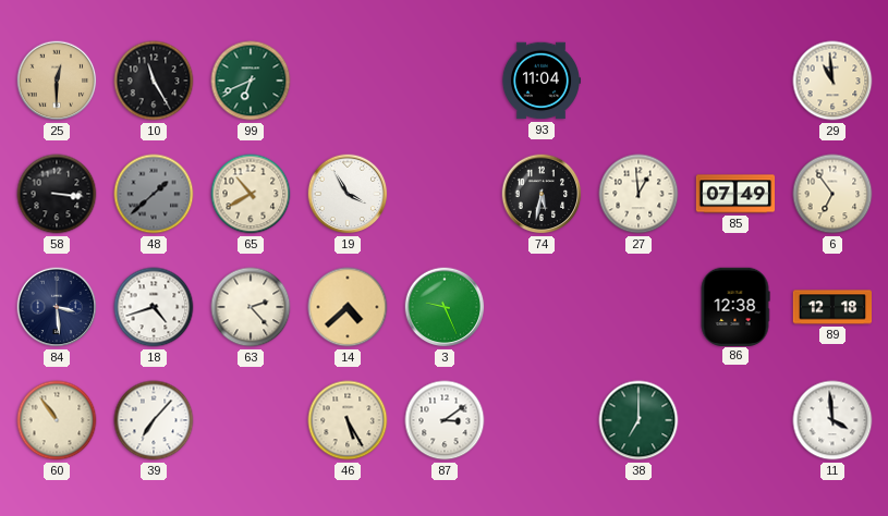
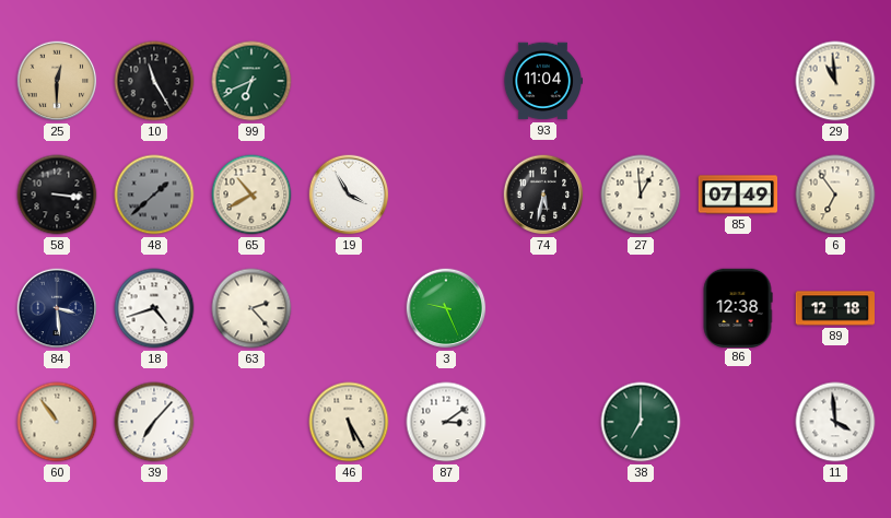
14: 4:38 -> none (348, 307)
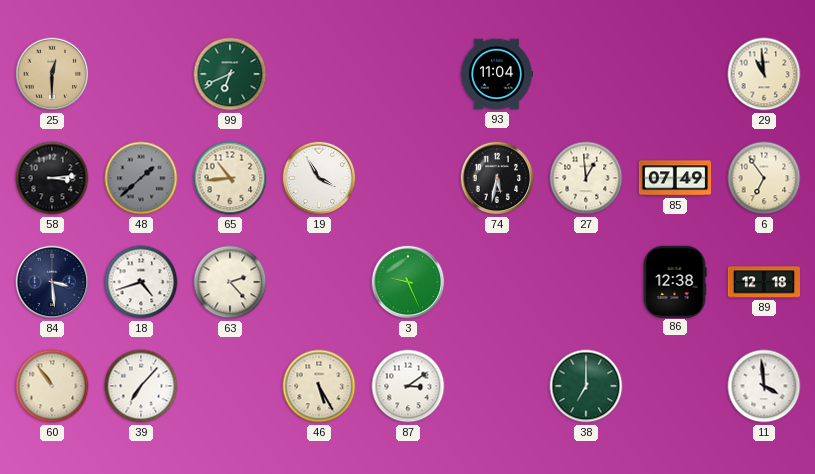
10: 11:25 -> none (154, 81)
58: 3:16 -> 3:14 (52, 178)
65: 10:40 -> 10:44 (230, 178)
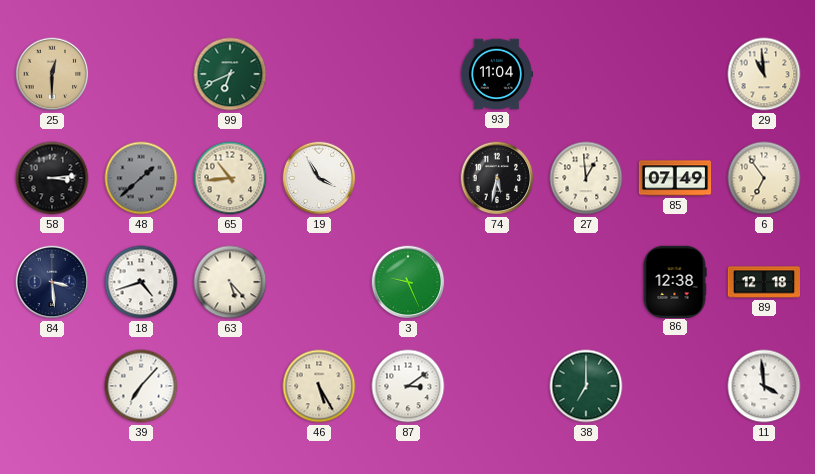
63: 2:23 -> 5:23 (230, 282)
60: 10:54 -> none (52, 386)
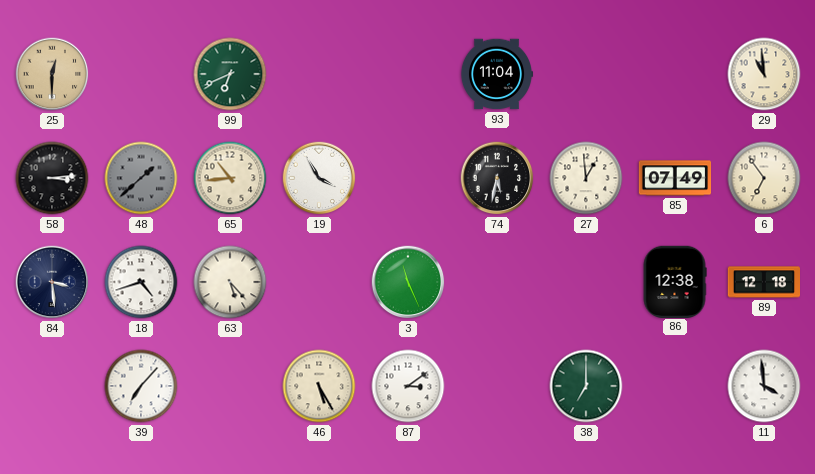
3: 9:26 -> 11:26 (408, 282)
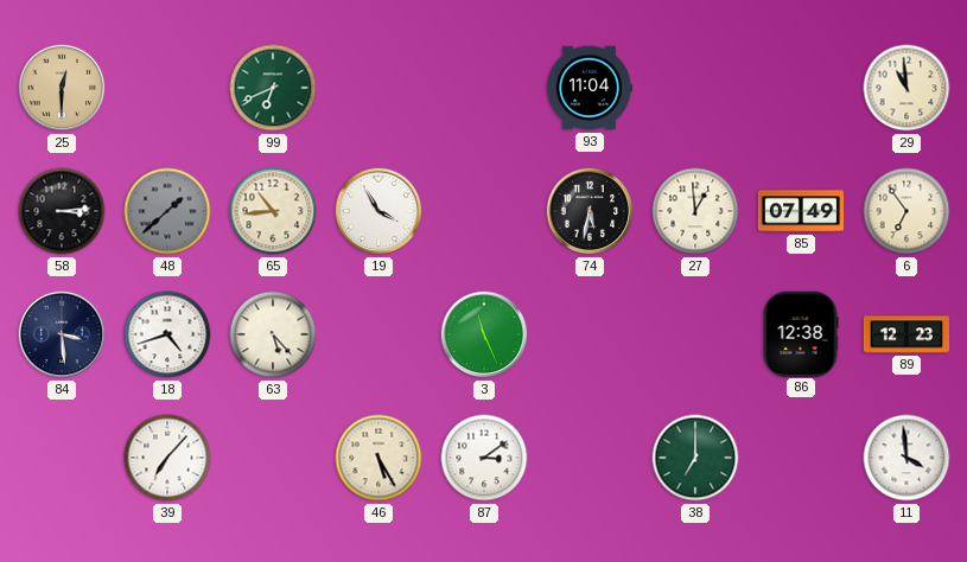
89: 12:18 -> 12:23 (905, 334)
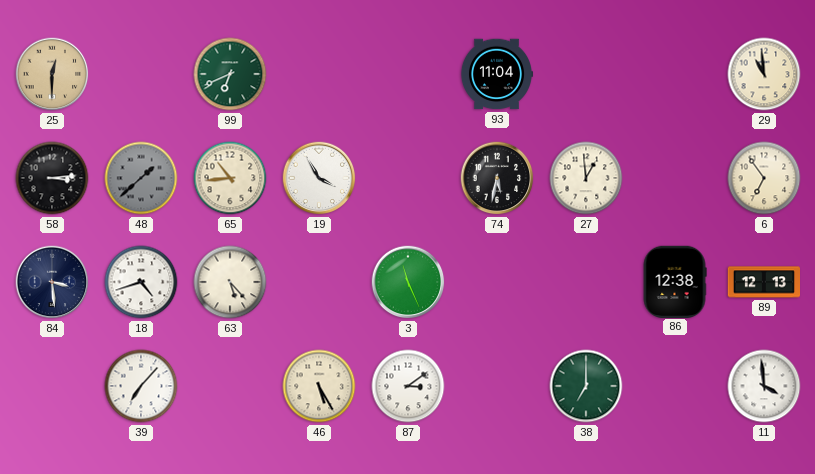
85: 07:49 -> none (801, 211)
89: 12:23 -> 12:13 (763, 282)
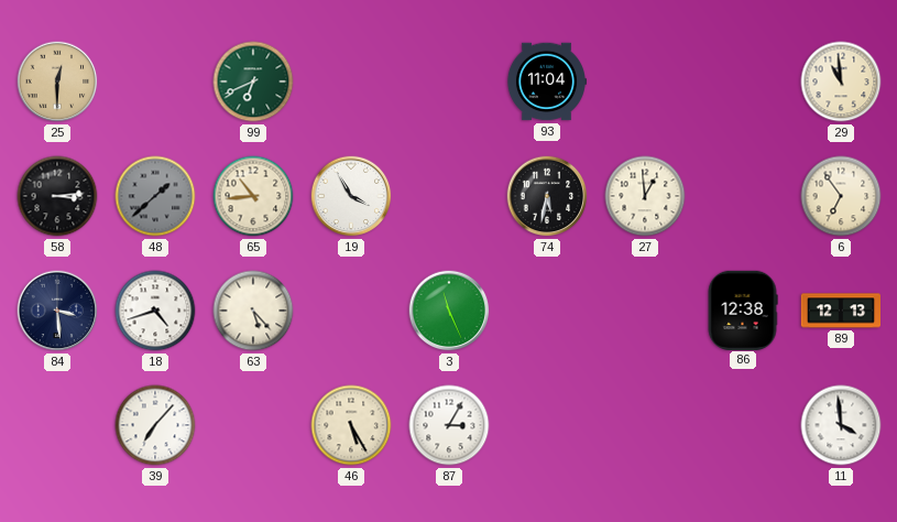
87: 3:09 -> 3:05 (449, 425)
38: 7:00 -> none (586, 386)
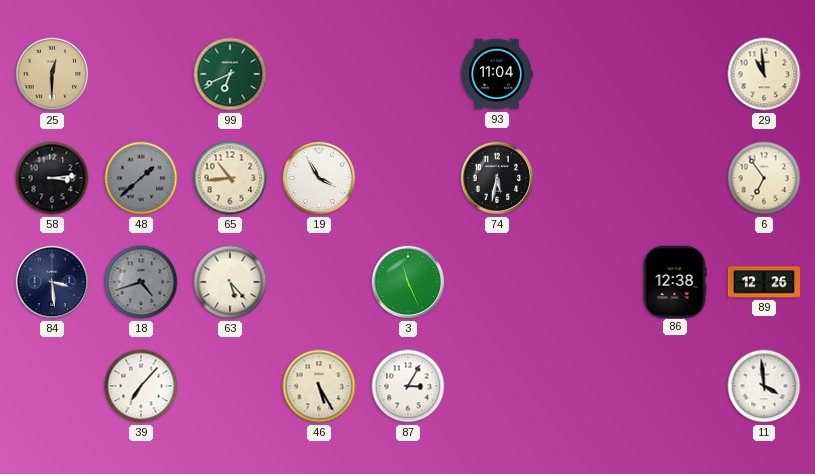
27: 12:59 -> none (645, 196)
18 dial: white -> grey (141, 282)
89: 12:13 -> 12:26 (763, 282)
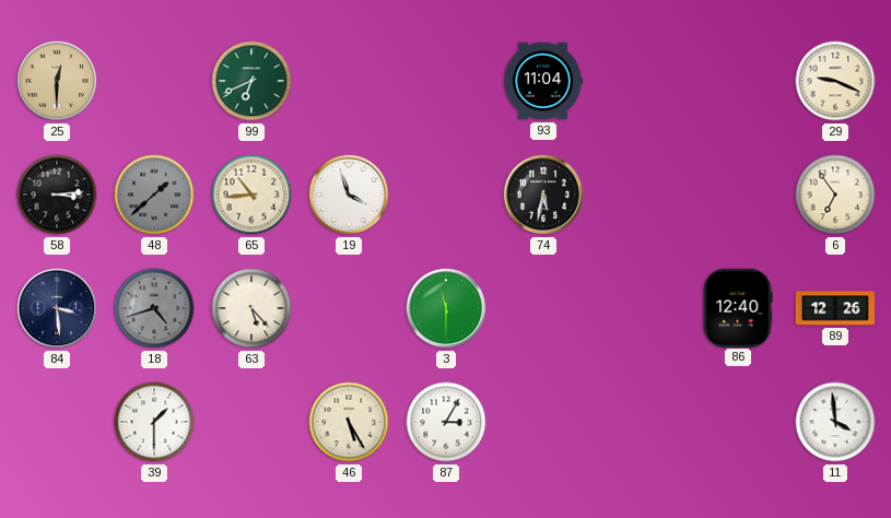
29: 10:59 -> 9:19 (835, 81)
19: 3:55 -> 3:57 (349, 195)
3: 11:26 -> 11:30 (446, 308)
86: 12:38 -> 12:40 (738, 307)
39: 7:07 -> 1:30 (154, 422)
